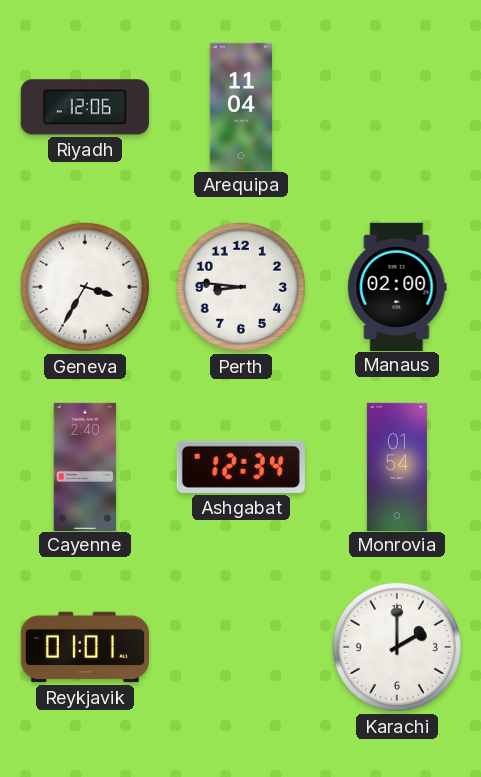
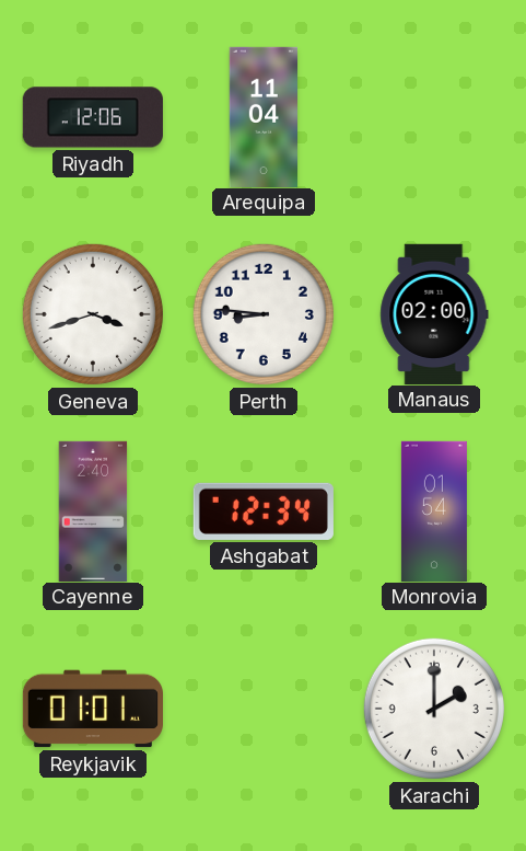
Geneva: 3:35 -> 3:42 (93, 314)
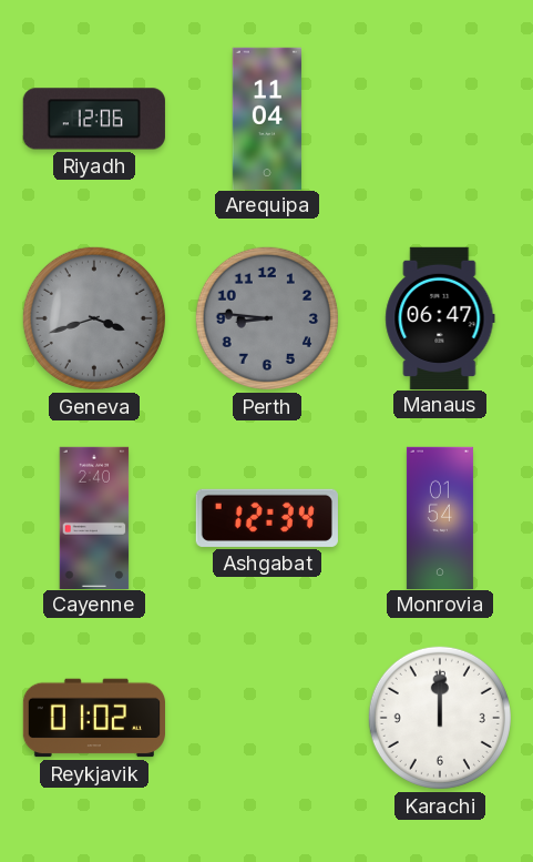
Geneva dial: white -> grey (94, 318)
Perth dial: white -> grey (267, 318)
Manaus: 02:00 -> 06:47 (440, 317)
Reykjavik: 01:01 -> 01:02 (93, 718)
Karachi: 2:00 -> 12:00 (440, 718)
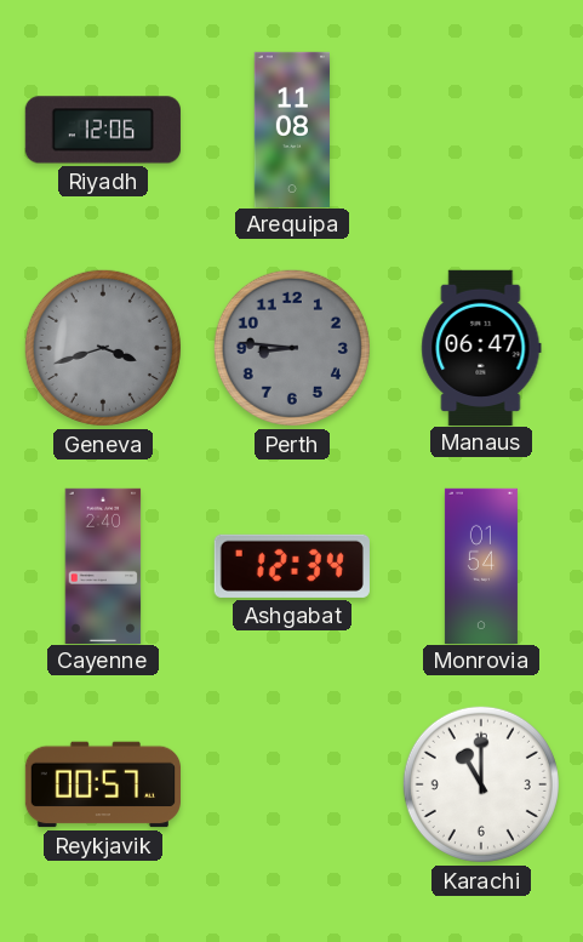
Arequipa: 11:04 -> 11:08 (291, 129)
Reykjavik: 01:02 -> 00:57 (102, 784)
Karachi: 12:00 -> 11:00 (481, 784)
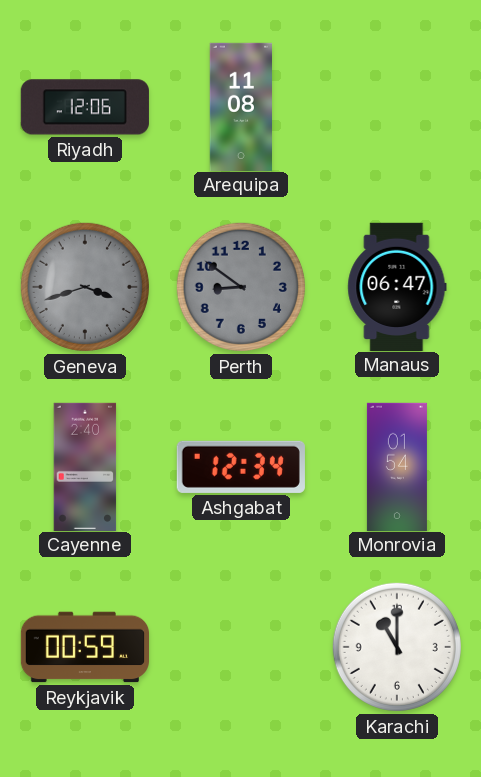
Perth: 8:46 -> 8:51 (241, 287)
Reykjavik: 00:57 -> 00:59 (84, 647)
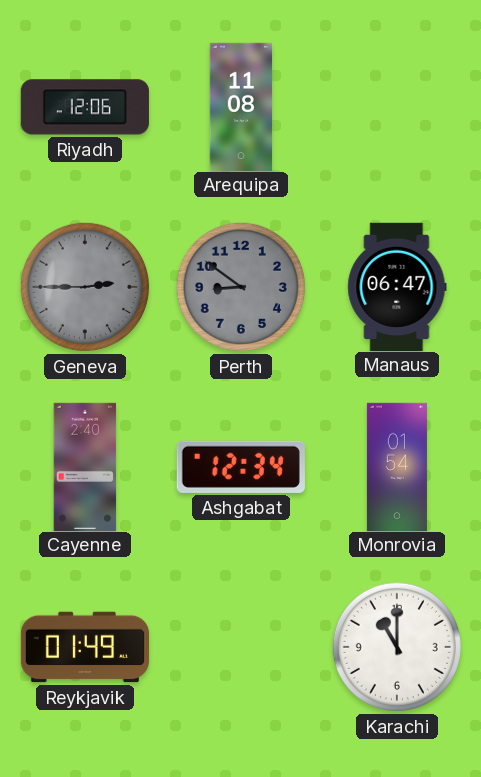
Geneva: 3:42 -> 2:45 (85, 287)
Reykjavik: 00:59 -> 01:49 (84, 647)
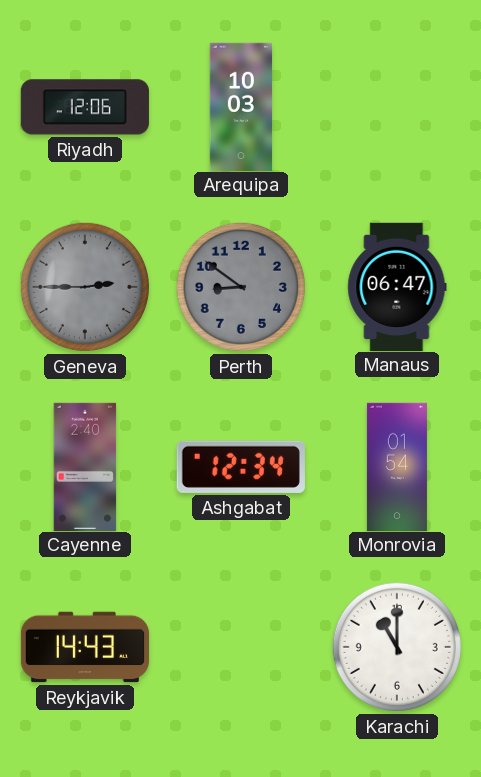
Arequipa: 11:08 -> 10:03 (240, 106)
Reykjavik: 01:49 -> 14:43 (84, 647)
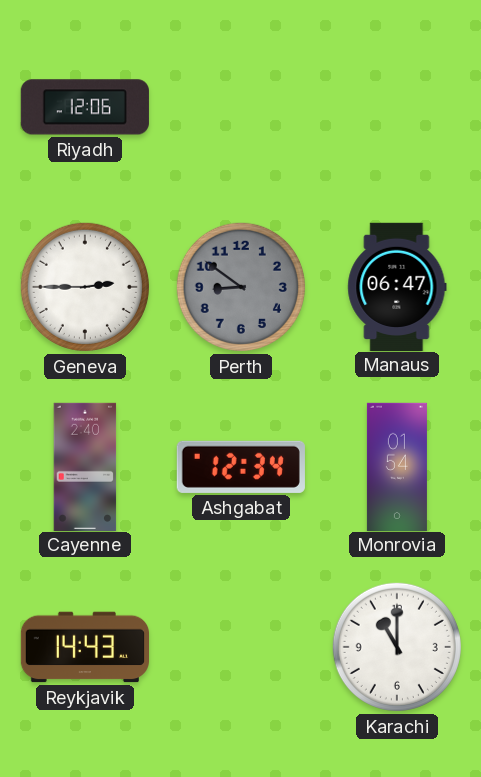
Arequipa: 10:03 -> none (240, 106)
Geneva dial: grey -> white (85, 287)
